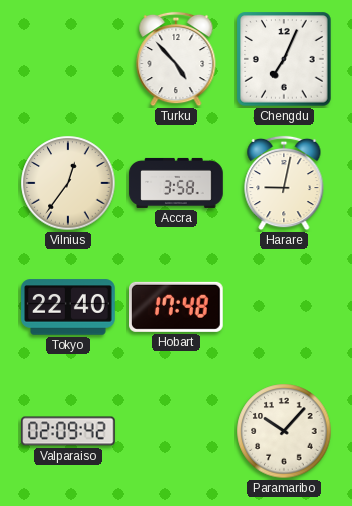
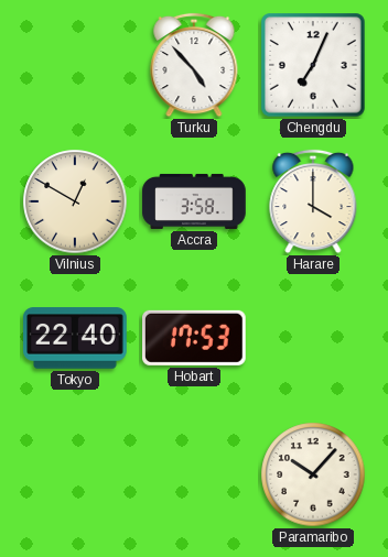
Vilnius: 12:36 -> 12:50 (75, 201)
Harare: 9:02 -> 4:00 (313, 201)
Hobart: 17:48 -> 17:53 (195, 338)
Valparaiso: 02:09 -> none (68, 431)
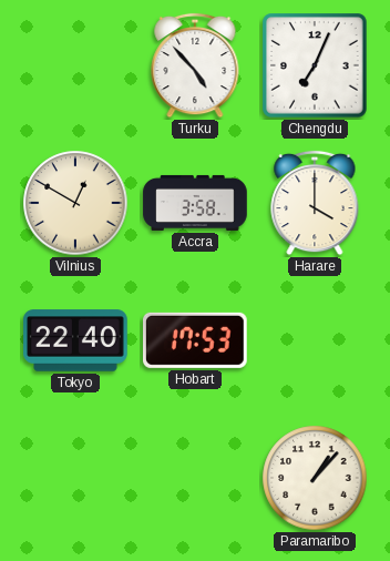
Paramaribo: 10:07 -> 1:07 (315, 478)
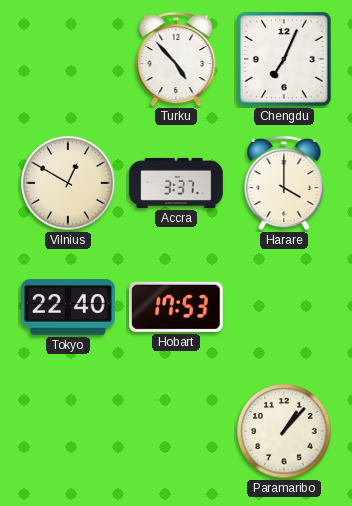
Accra: 3:58 -> 3:37 (176, 183)
